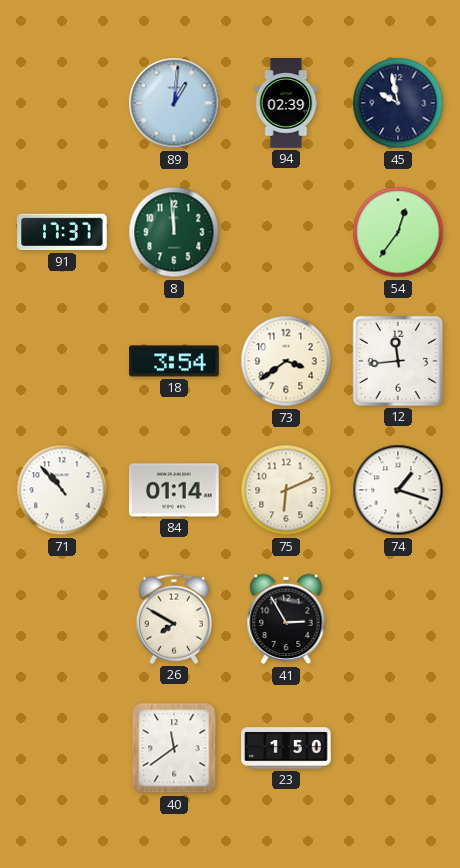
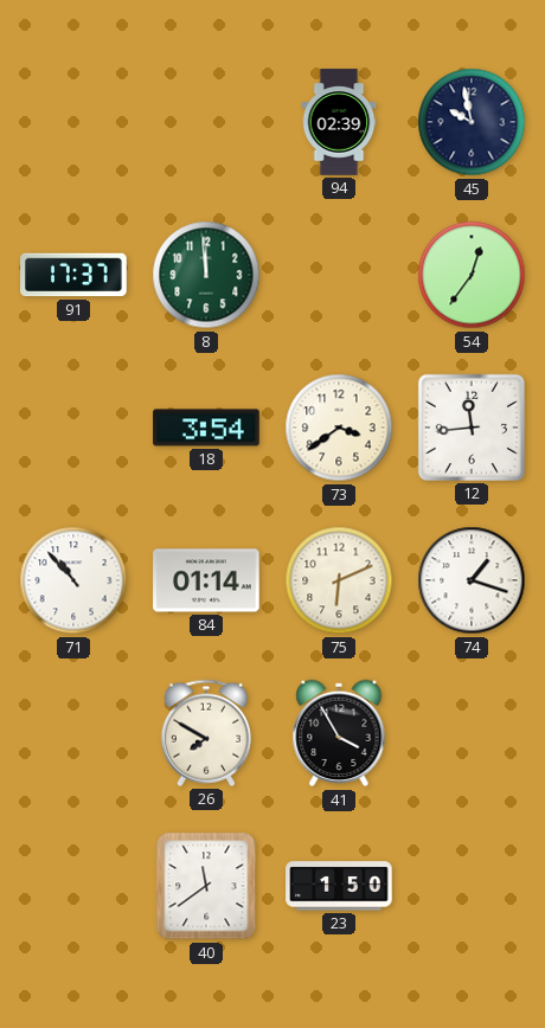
89: 1:01 -> none (174, 103)
41: 2:55 -> 3:55 (339, 733)
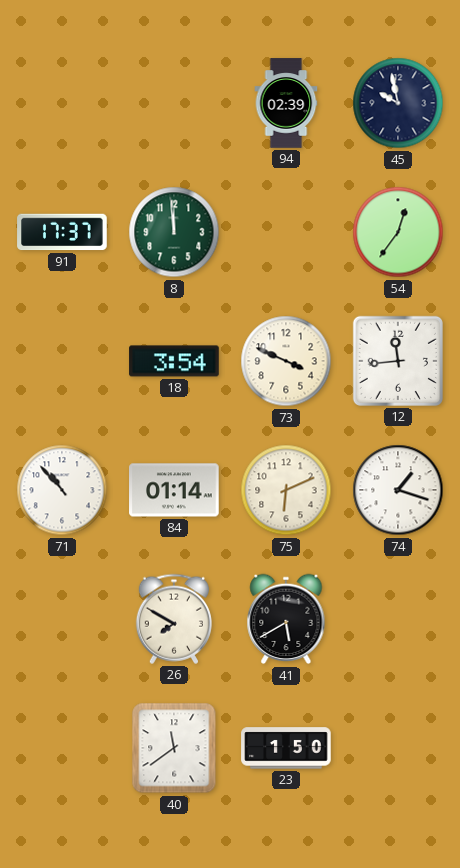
73: 3:39 -> 3:49 (286, 361)
41: 3:55 -> 5:40 (286, 619)
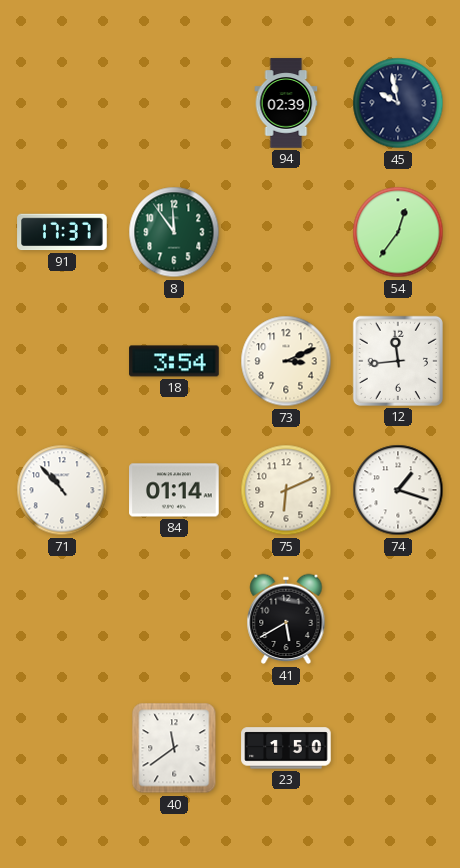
8: 11:59 -> 11:54 (174, 232)
73: 3:49 -> 3:11 (286, 361)
26: 7:50 -> none (174, 619)
